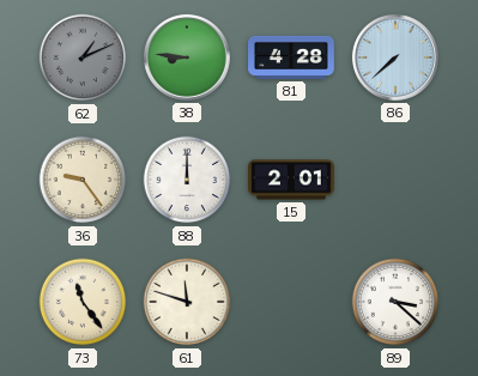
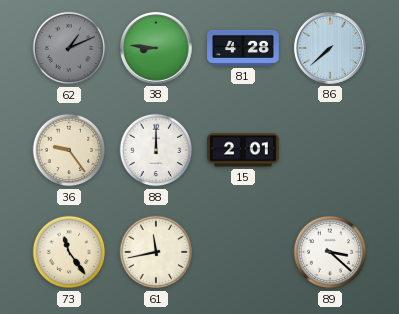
61: 11:48 -> 11:43 (156, 252)
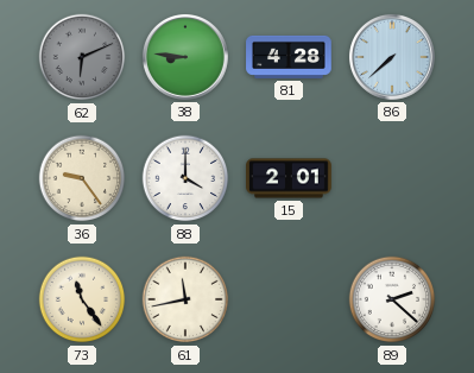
62: 1:11 -> 6:11 (82, 57)
88: 12:00 -> 4:00 (185, 178)
89: 3:22 -> 2:22 (392, 299)
